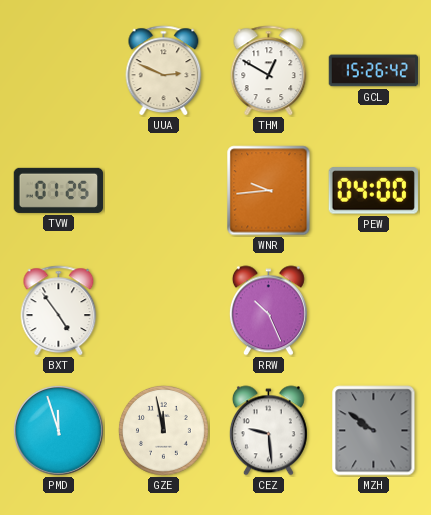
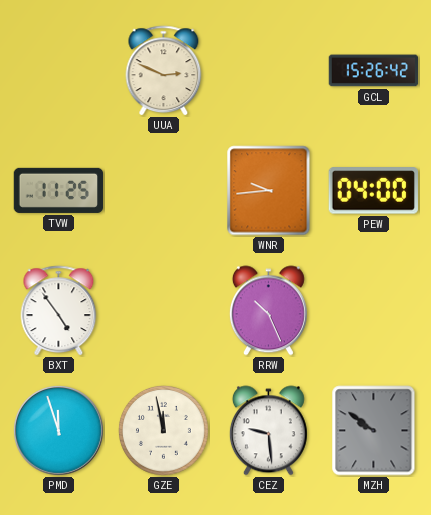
THM: 12:50 -> none (269, 71)
TVW: 01:25 -> 11:25 (59, 190)
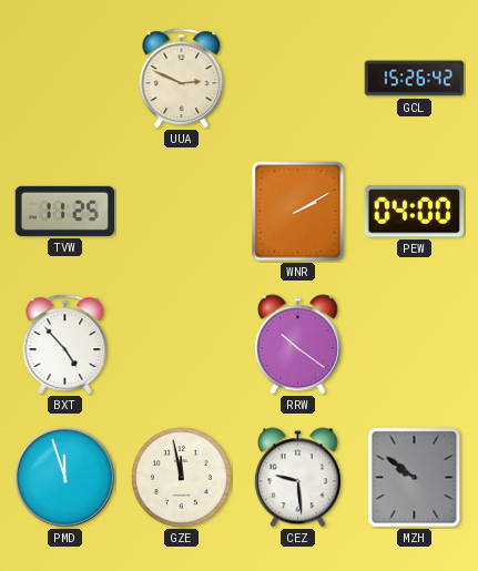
WNR: 9:44 -> 2:10 (298, 212)
BXT: 4:54 -> 4:53 (65, 345)
RRW: 10:26 -> 10:21 (297, 345)
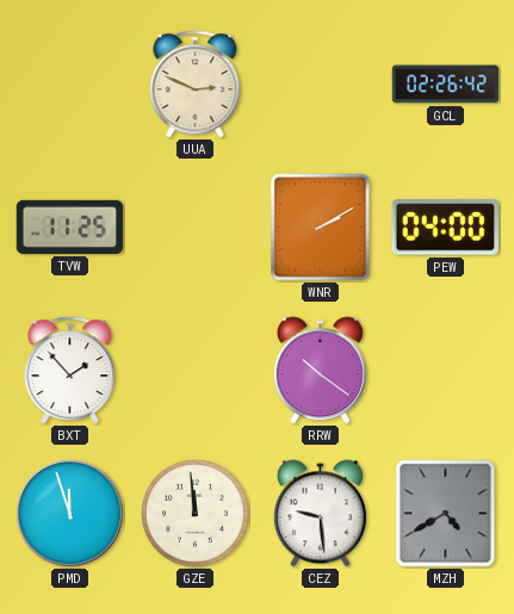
GCL: 15:26 -> 02:26 (446, 85)
BXT: 4:53 -> 1:53 (70, 371)
GZE: 11:58 -> 11:59 (196, 514)
MZH: 9:51 -> 4:40 (446, 514)
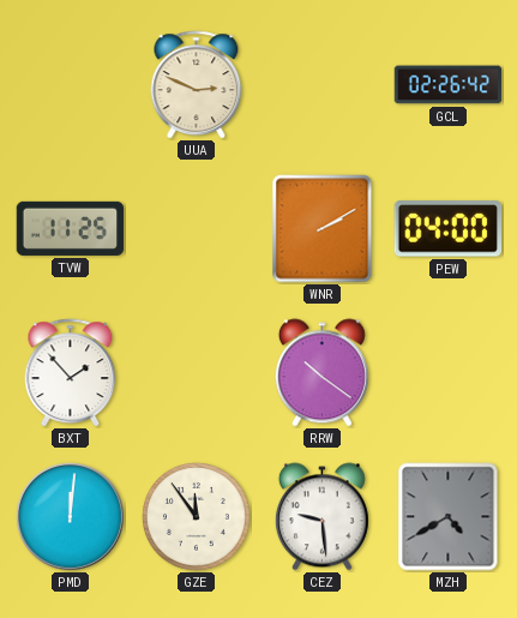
PMD: 11:57 -> 12:01 (70, 516)
GZE: 11:59 -> 11:54 (197, 517)
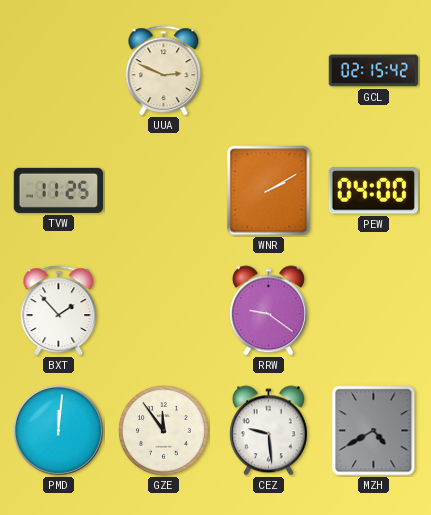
GCL: 02:26 -> 02:15 (374, 71)
RRW: 10:21 -> 9:21 (268, 311)
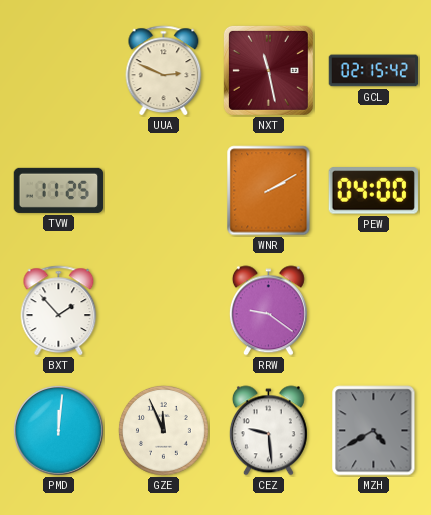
NXT: none -> 11:28 (268, 70)
GZE: 11:54 -> 11:56 (164, 431)
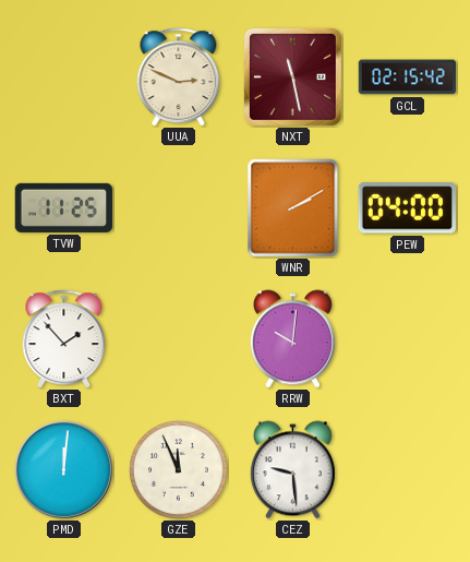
RRW: 9:21 -> 10:01 (292, 339)
MZH: 4:40 -> none (374, 431)
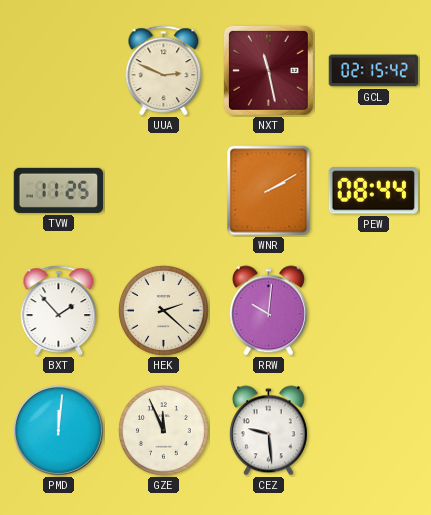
PEW: 04:00 -> 08:44 (373, 191)
HEK: none -> 2:22 (164, 311)
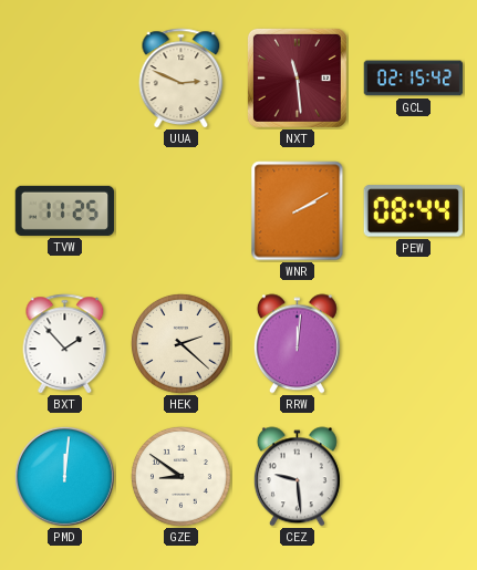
NXT: 11:28 -> 11:29 (297, 77)
RRW: 10:01 -> 12:01 (297, 344)
GZE: 11:56 -> 8:51 (182, 477)
